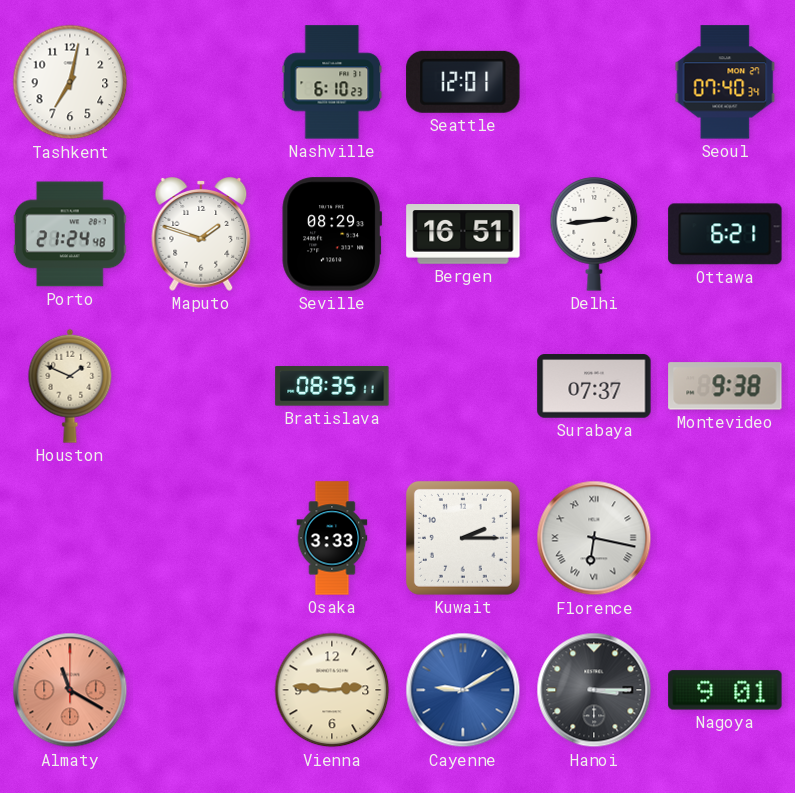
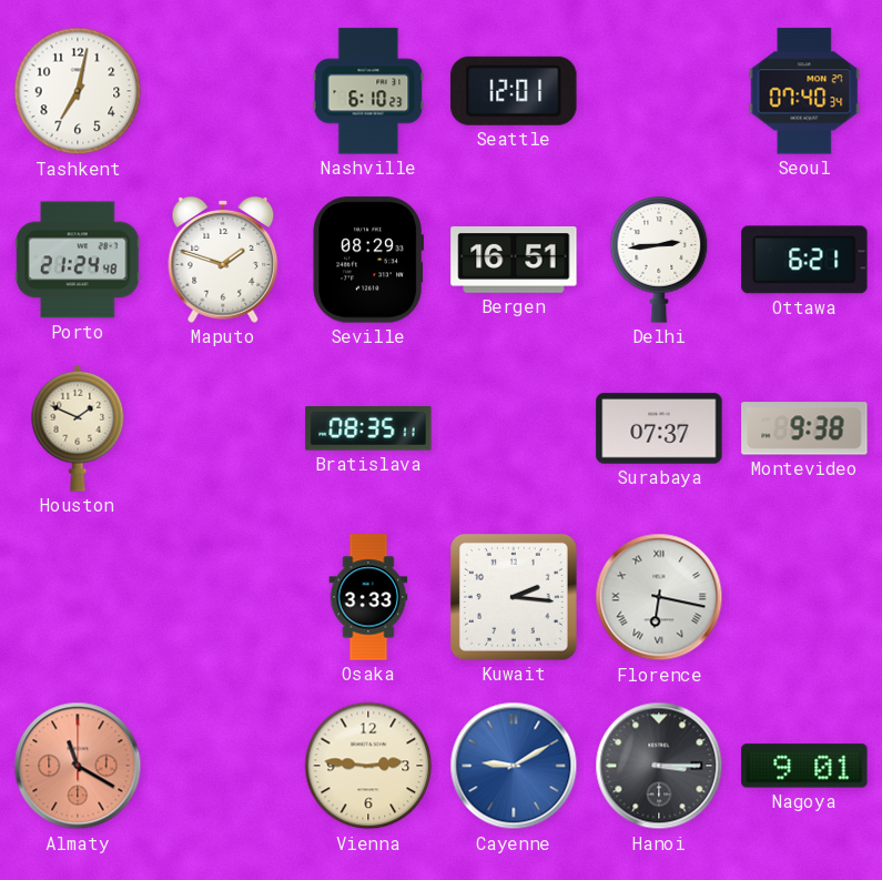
Kuwait: 2:15 -> 2:16 (514, 597)
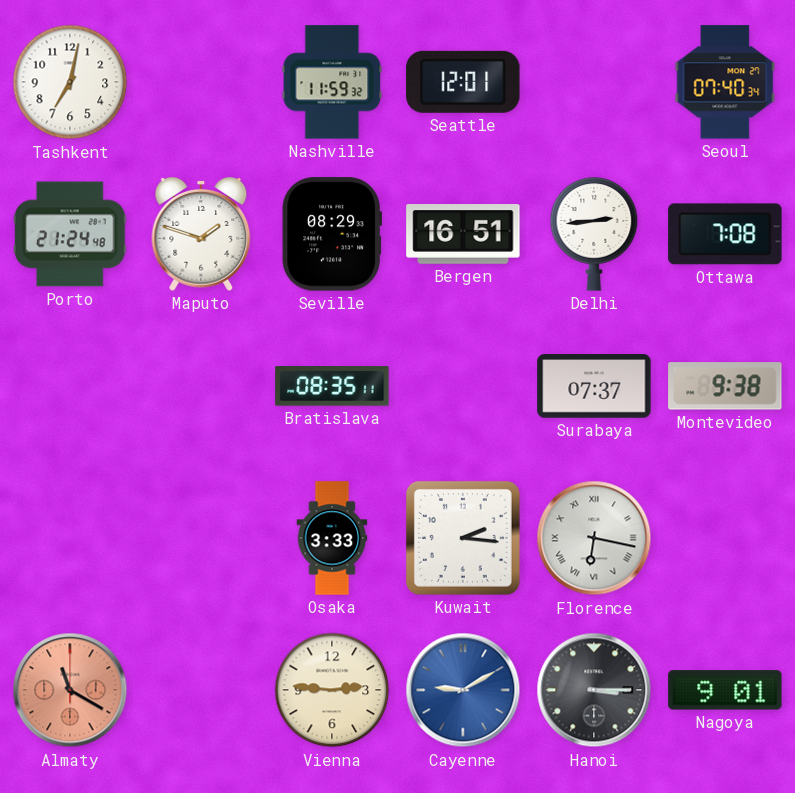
Nashville: 6:10 -> 11:59 (332, 82)
Ottawa: 6:21 -> 7:08 (725, 234)
Houston: 1:49 -> none (78, 428)
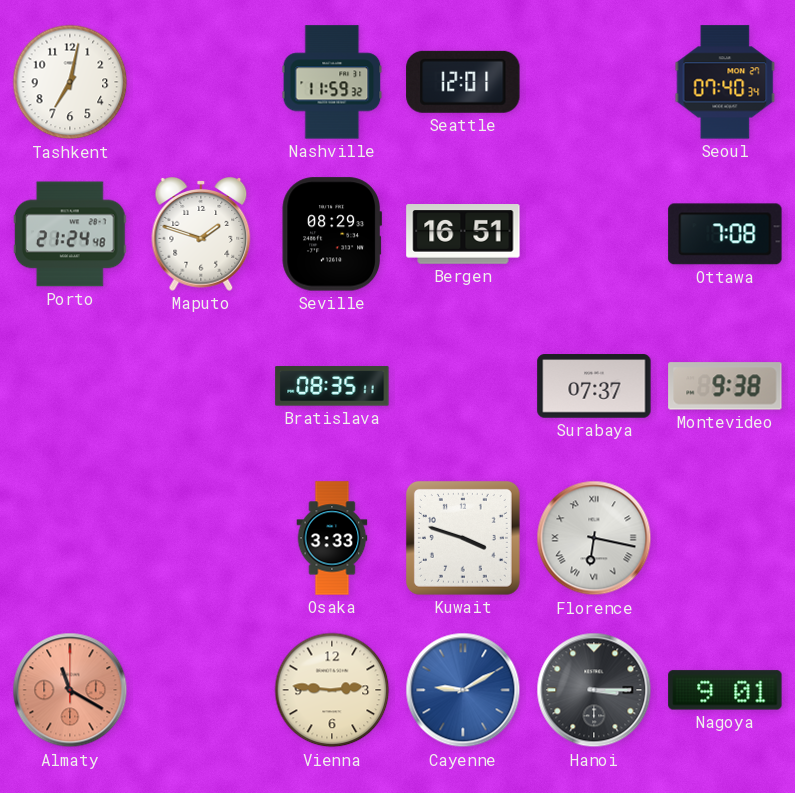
Delhi: 2:44 -> none (594, 234)
Kuwait: 2:16 -> 3:48 (463, 538)
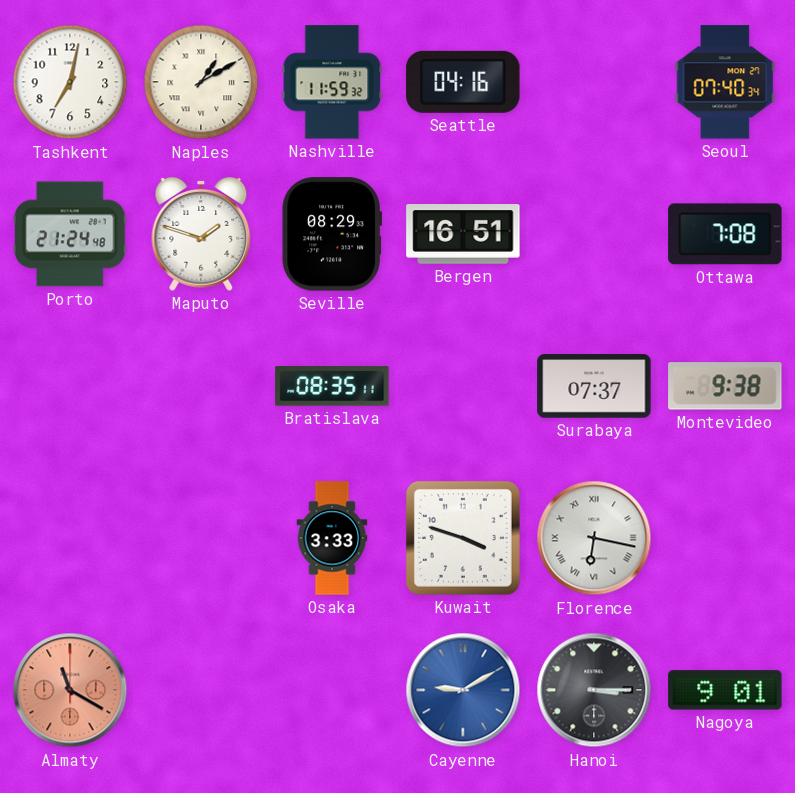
Naples: none -> 1:10 (201, 82)
Seattle: 12:01 -> 04:16 (463, 82)
Vienna: 2:46 -> none (332, 690)
